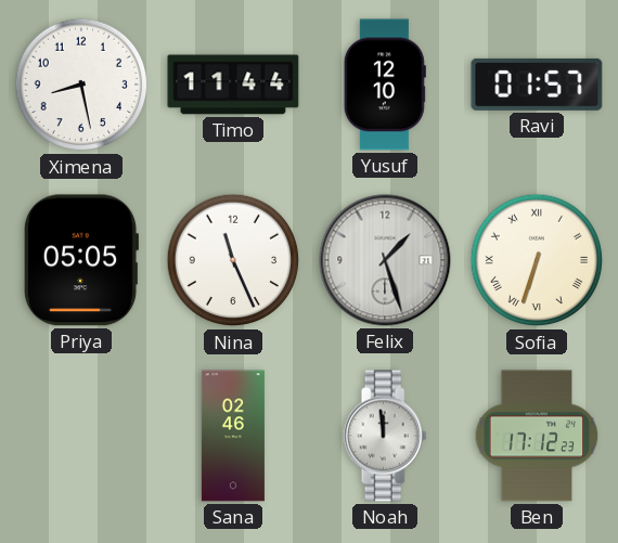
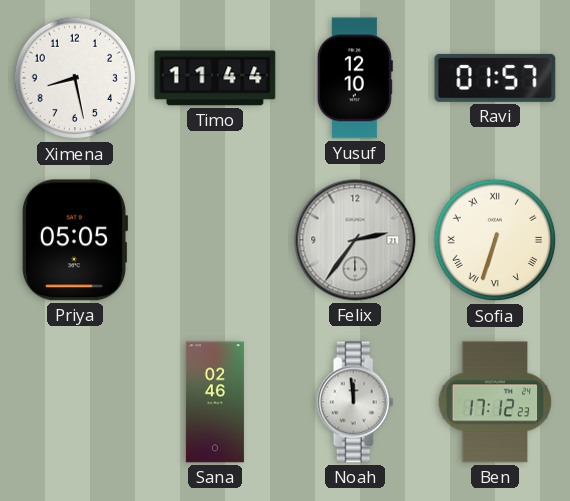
Nina: 11:26 -> none (233, 260)
Felix: 1:27 -> 2:36 (355, 240)
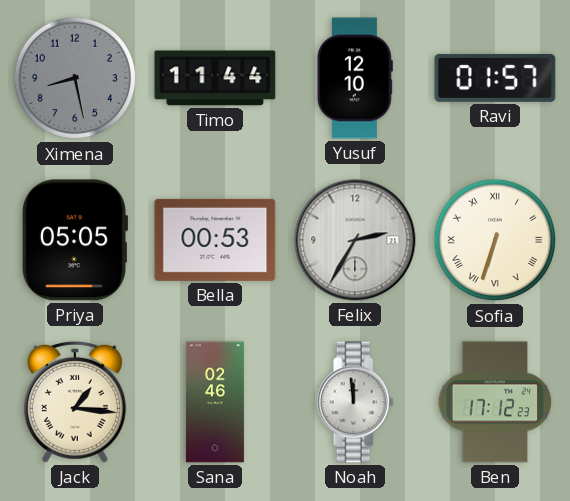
Ximena dial: white -> grey (75, 78)
Bella: none -> 00:53 (215, 240)
Felix: 2:36 -> 2:35 (355, 240)
Jack: none -> 1:16 (75, 402)
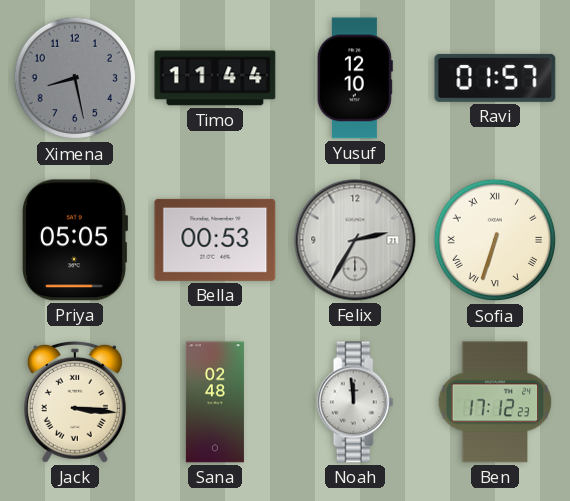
Jack: 1:16 -> 3:16 (75, 402)
Sana: 02:46 -> 02:48 (215, 402)
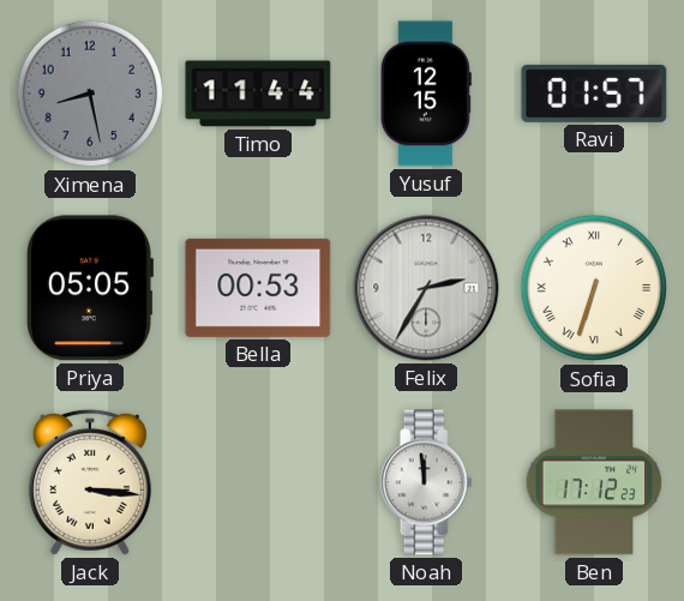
Yusuf: 12:10 -> 12:15 (426, 94)
Sana: 02:48 -> none (215, 402)
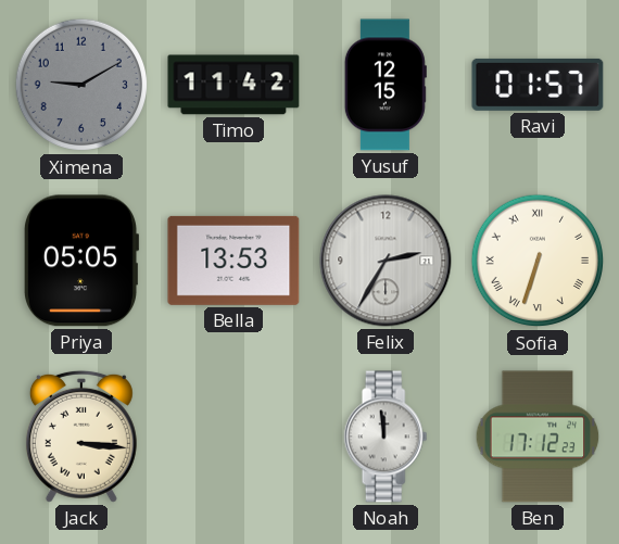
Ximena: 8:28 -> 9:10 (81, 85)
Timo: 11:44 -> 11:42 (233, 85)
Bella: 00:53 -> 13:53 (233, 261)
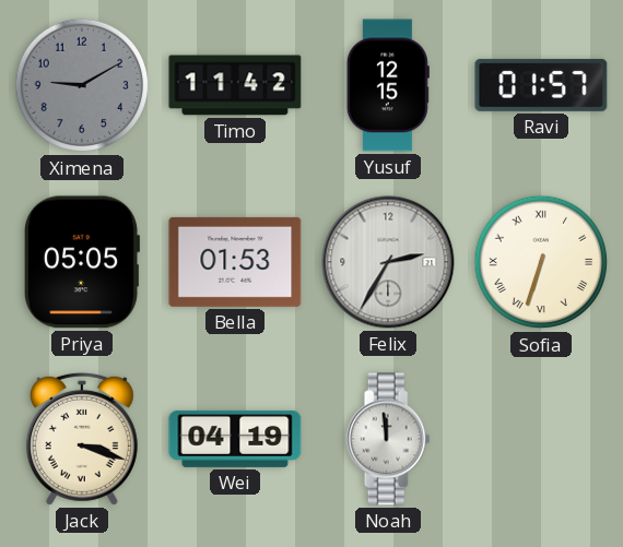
Bella: 13:53 -> 01:53 (235, 262)
Jack: 3:16 -> 3:18 (82, 439)
Wei: none -> 04:19 (235, 439)
Ben: 17:12 -> none (538, 437)
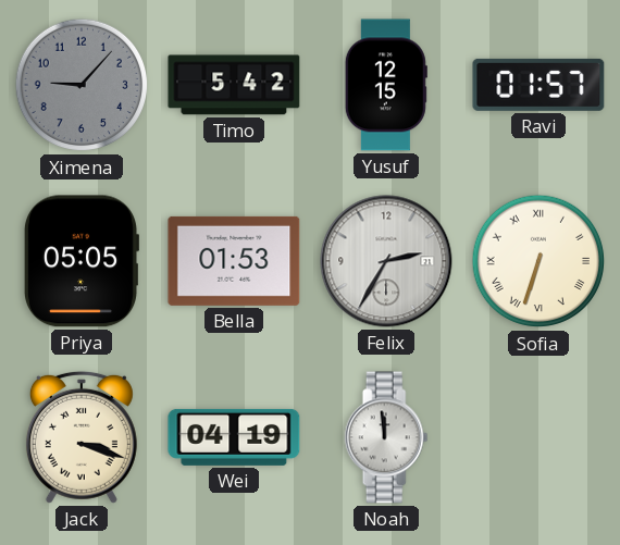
Ximena: 9:10 -> 9:07 (82, 85)
Timo: 11:42 -> 5:42 (234, 85)
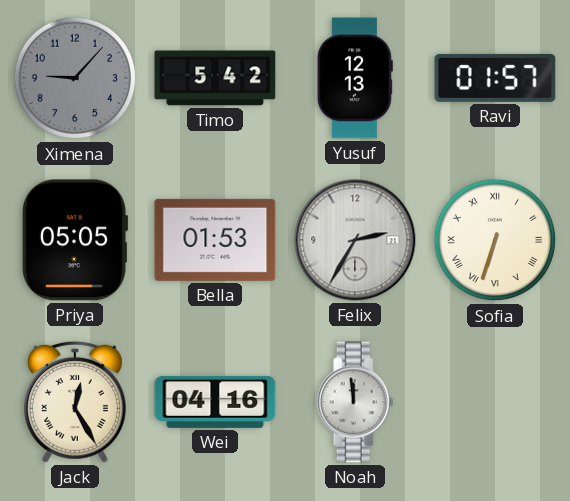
Yusuf: 12:15 -> 12:13 (355, 78)
Jack: 3:18 -> 12:25 (75, 402)
Wei: 04:19 -> 04:16 (215, 402)
